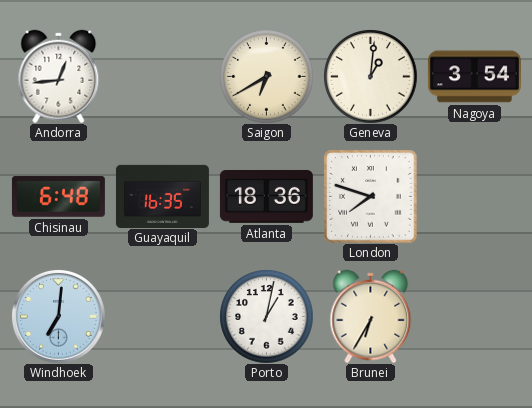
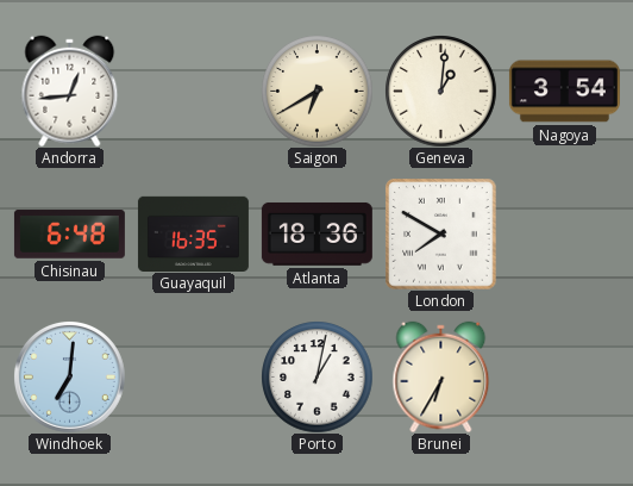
London: 7:48 -> 7:50 (440, 233)
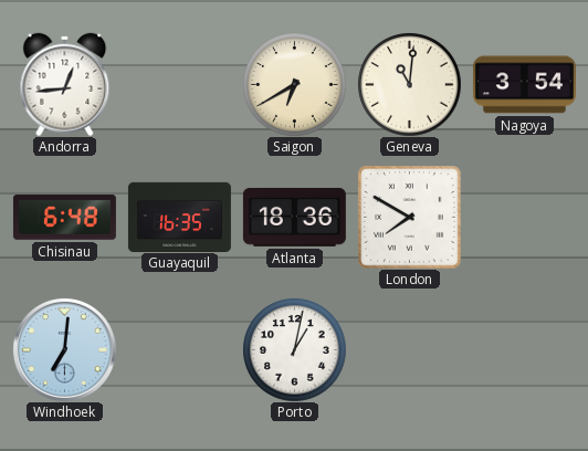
Geneva: 1:01 -> 11:01 (409, 84)
Brunei: 6:35 -> none (441, 376)
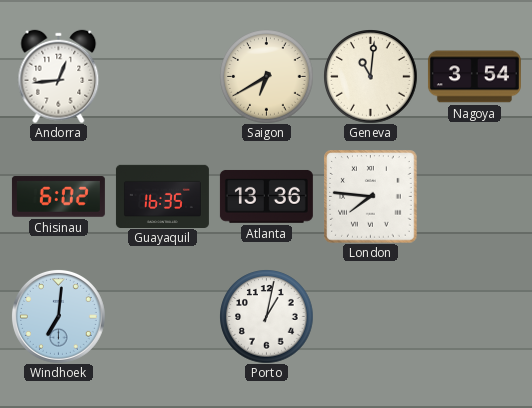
Chisinau: 6:48 -> 6:02 (58, 197)
Atlanta: 18:36 -> 13:36 (266, 196)
London: 7:50 -> 7:46 (370, 196)
